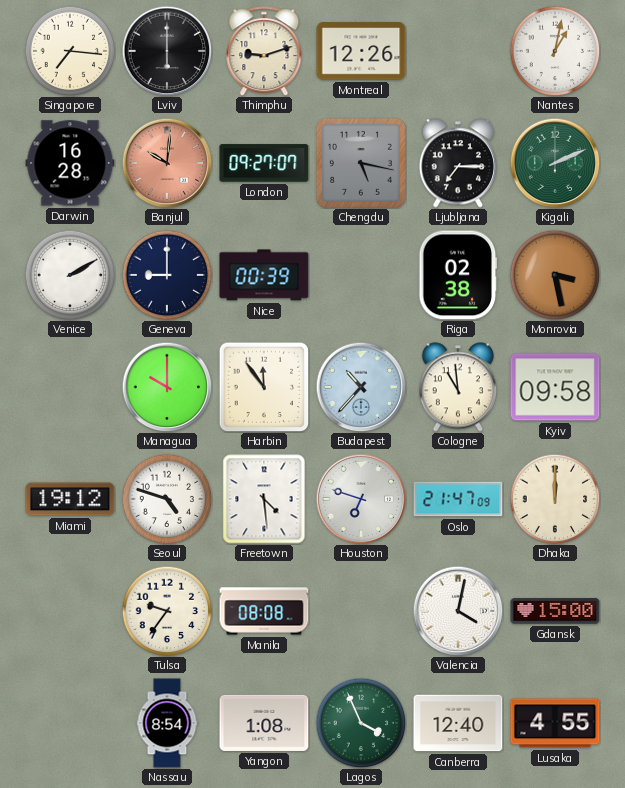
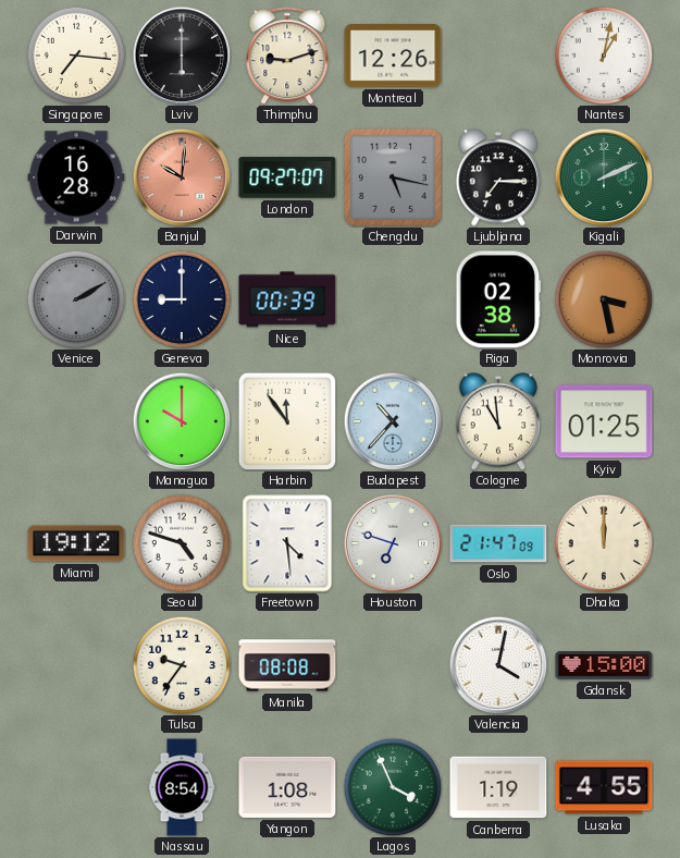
Venice dial: white -> grey (76, 299)
Kyiv: 09:58 -> 01:25 (604, 421)
Canberra: 12:40 -> 1:19 (498, 787)
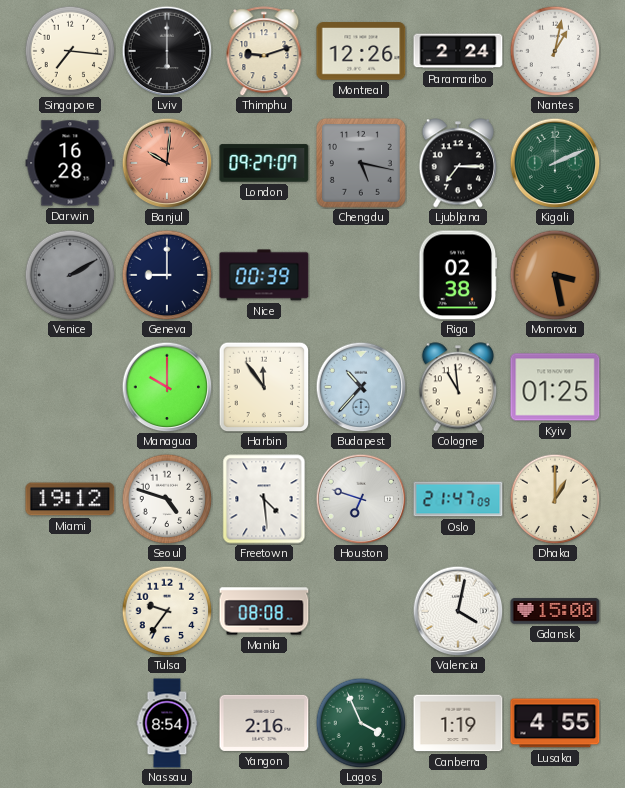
Paramaribo: none -> 2:24 (458, 51)
Dhaka: 12:00 -> 1:00 (555, 499)
Yangon: 1:08 -> 2:16 (264, 723)
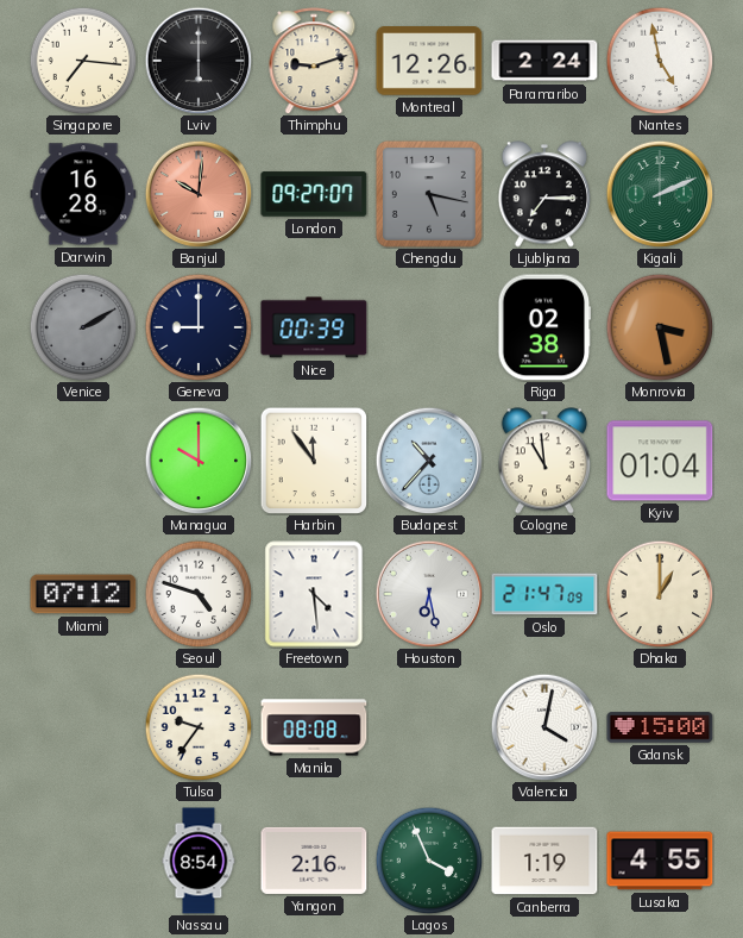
Nantes: 1:02 -> 4:58 (660, 61)
Kyiv: 01:25 -> 01:04 (660, 461)
Miami: 19:12 -> 07:12 (83, 594)
Houston: 6:48 -> 6:28 (429, 594)
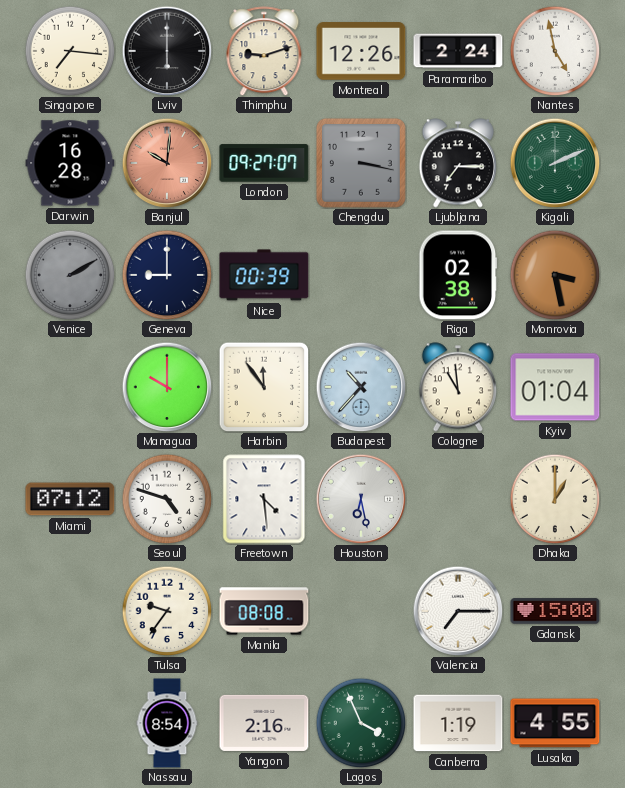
Chengdu: 5:17 -> 3:17 (361, 163)
Oslo: 21:47 -> none (544, 594)
Valencia: 4:02 -> 7:15 (458, 611)
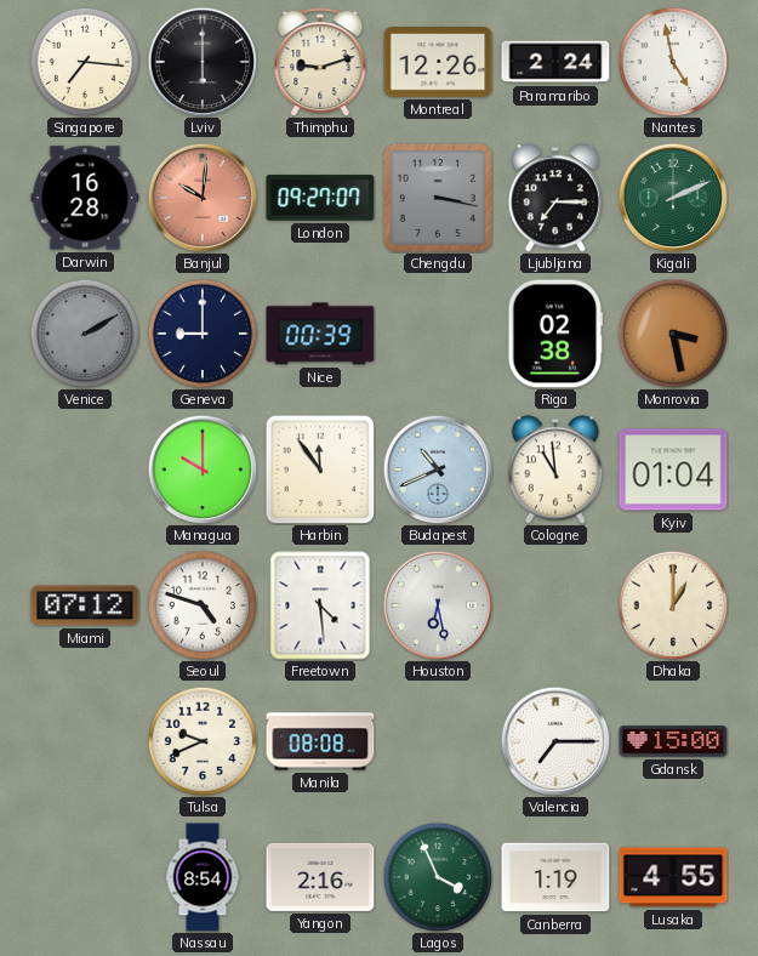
Budapest: 10:37 -> 10:41 (438, 470)
Tulsa: 9:36 -> 9:41 (203, 741)
